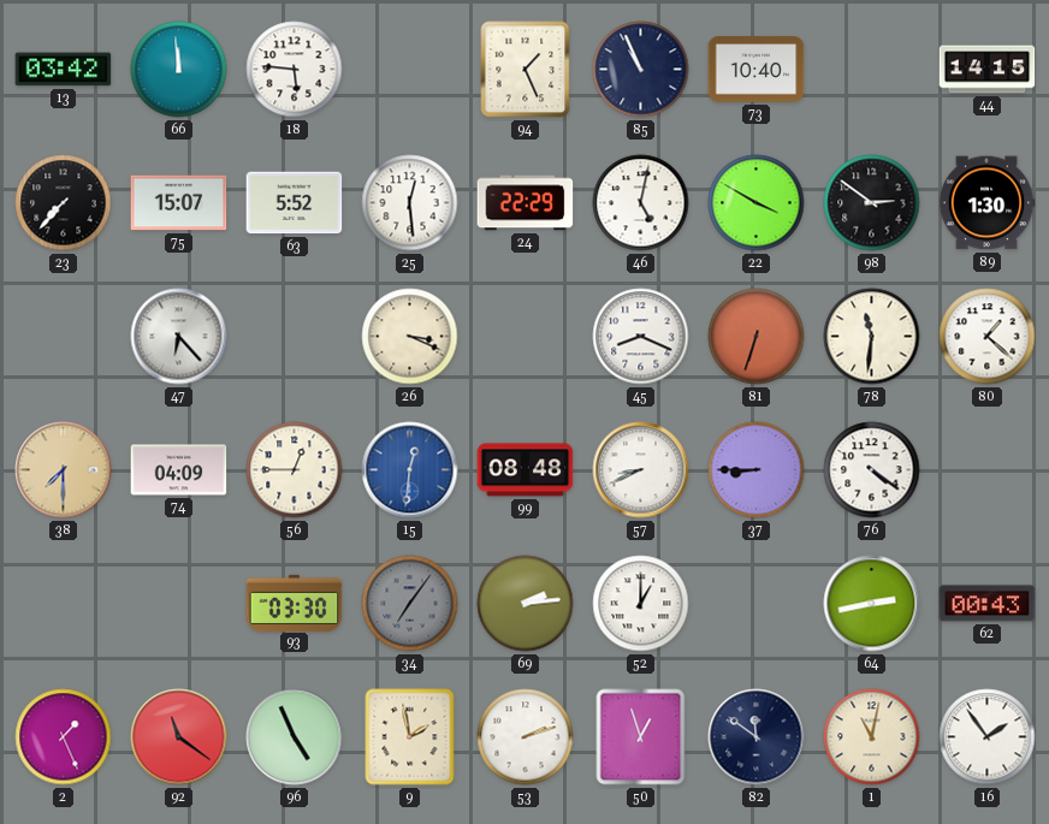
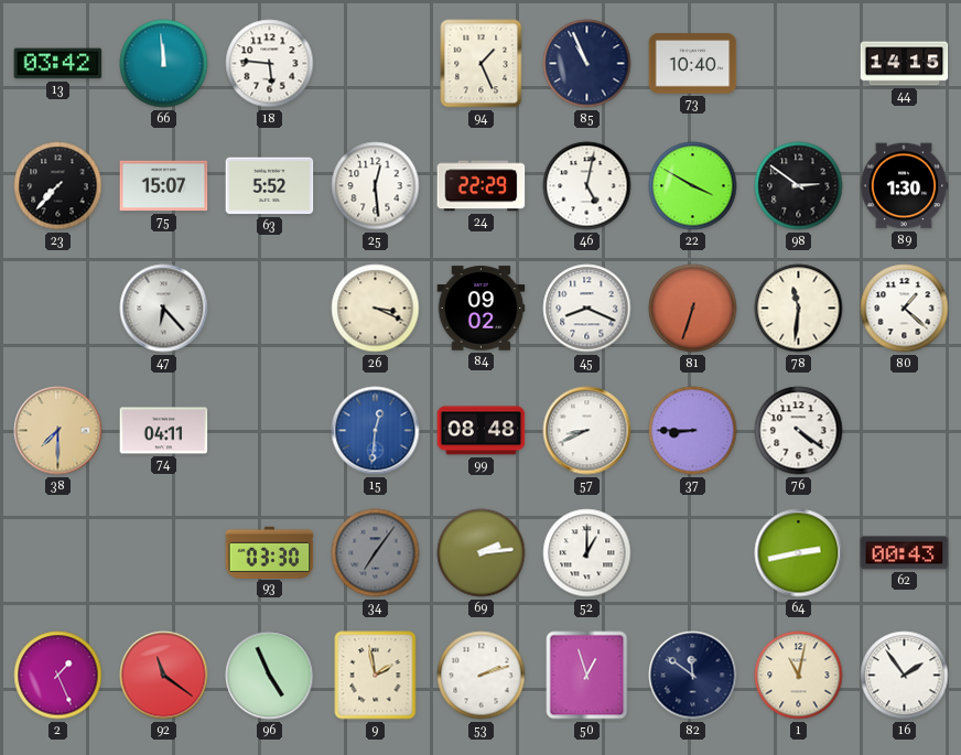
84: none -> 09:02 (482, 309)
74: 04:09 -> 04:11 (164, 431)
56: 12:45 -> none (295, 470)
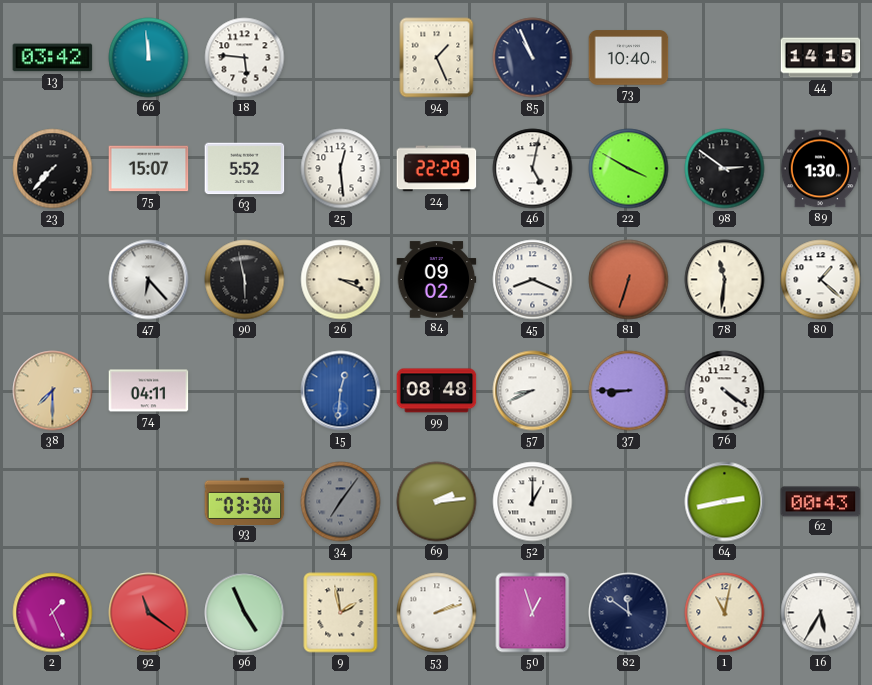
90: none -> 5:58 (245, 280)
16: 1:54 -> 5:35 (821, 613)
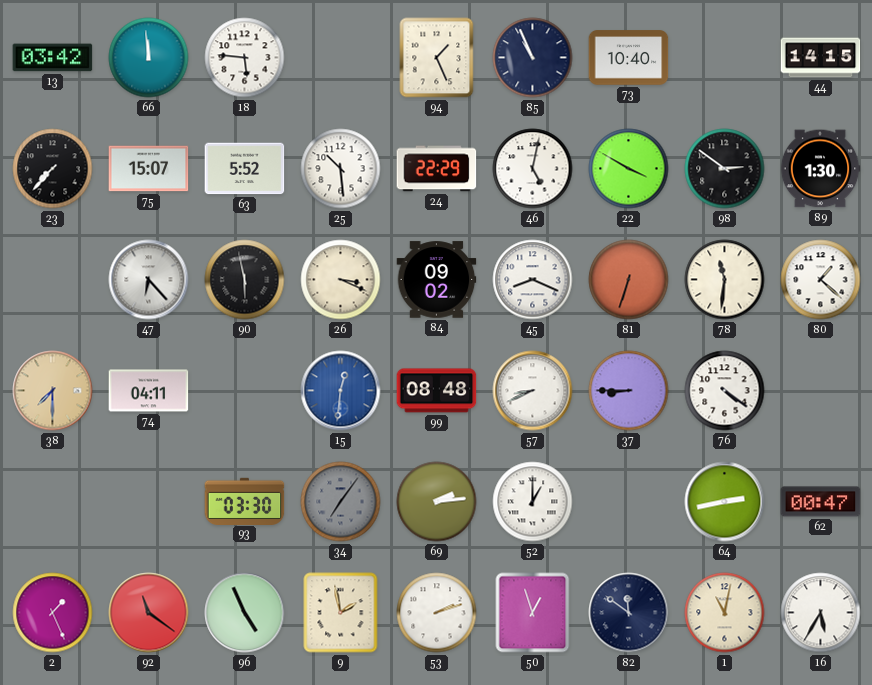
25: 12:29 -> 10:29 (341, 169)
62: 00:43 -> 00:47 (821, 502)
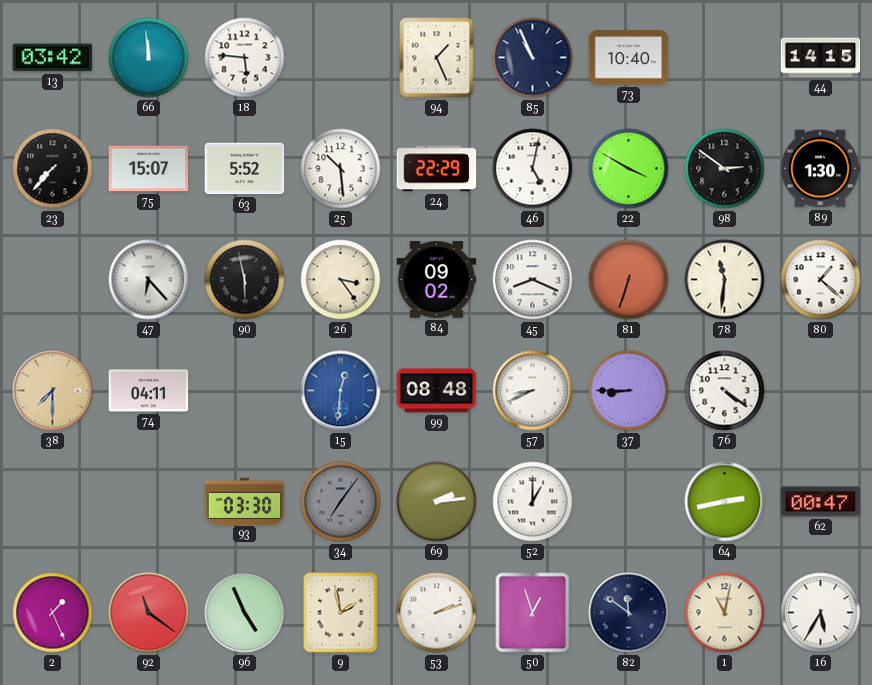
26: 3:19 -> 3:24 (341, 280)
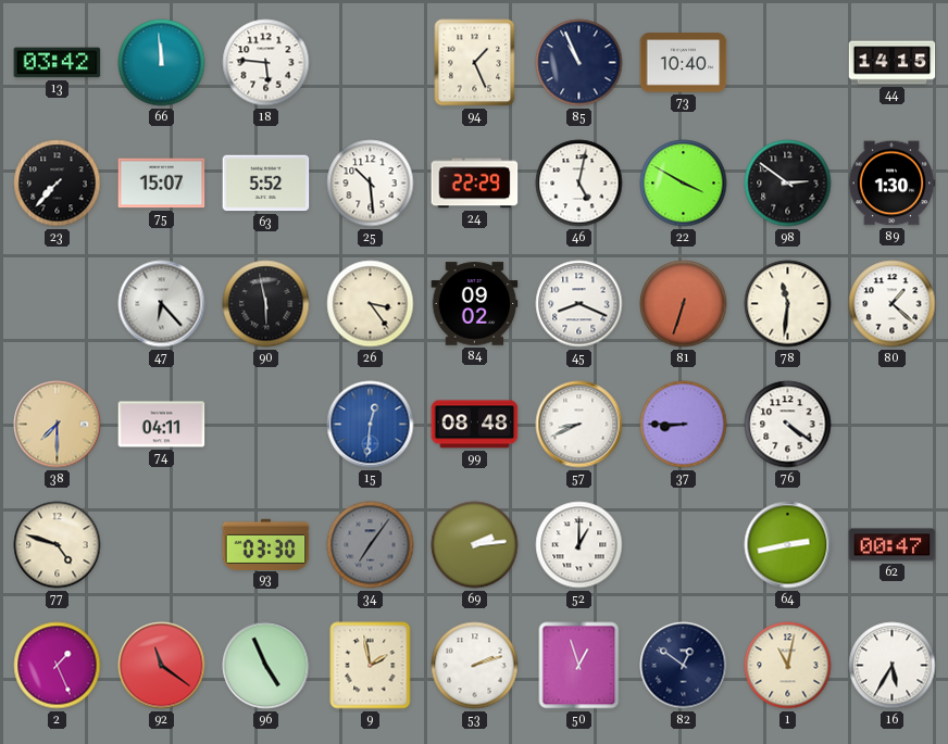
77: none -> 4:48 (58, 545)
82: 11:51 -> 12:51 (684, 666)
